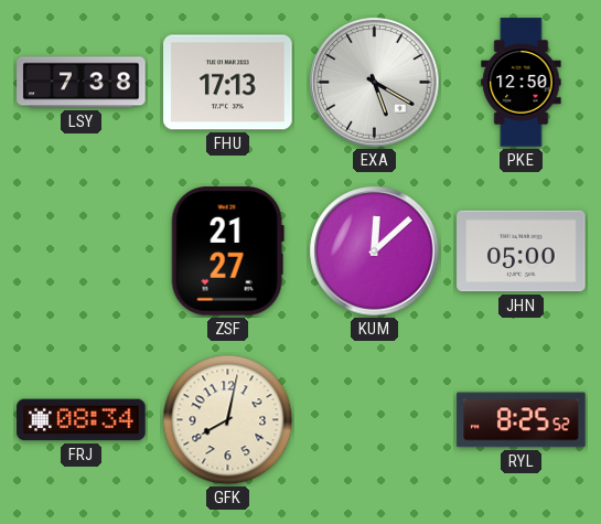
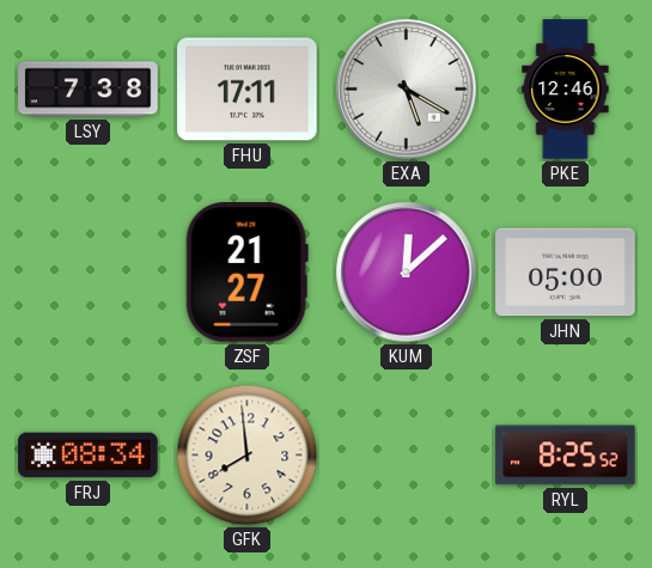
FHU: 17:13 -> 17:11 (248, 90)
PKE: 12:50 -> 12:46 (566, 90)
GFK: 8:02 -> 7:59 (248, 456)
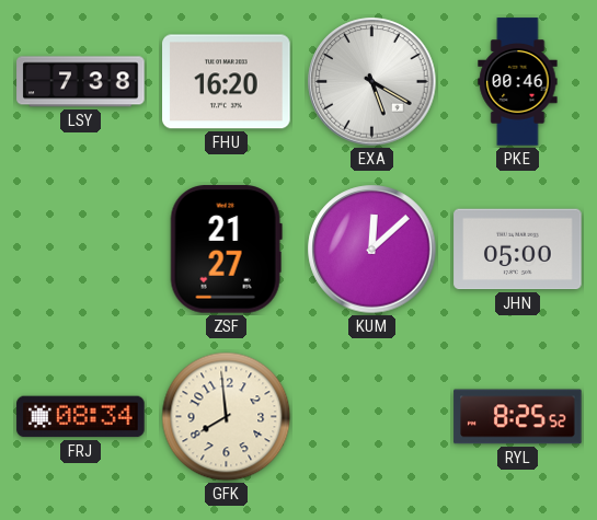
FHU: 17:11 -> 16:20 (227, 82)
PKE: 12:46 -> 00:46 (518, 82)
